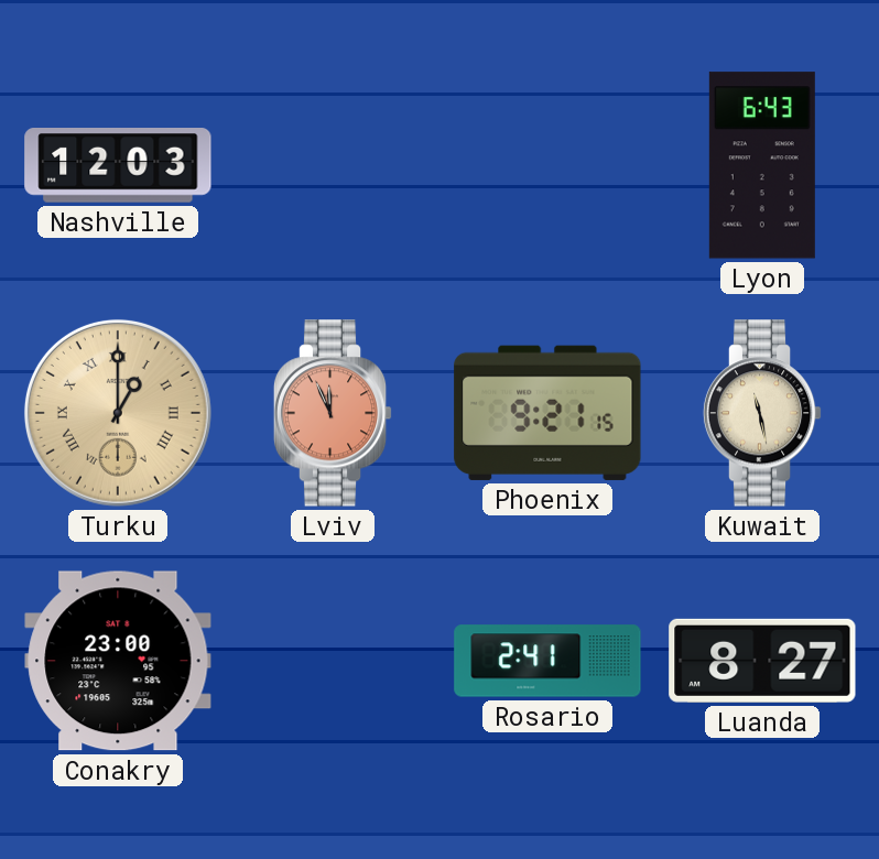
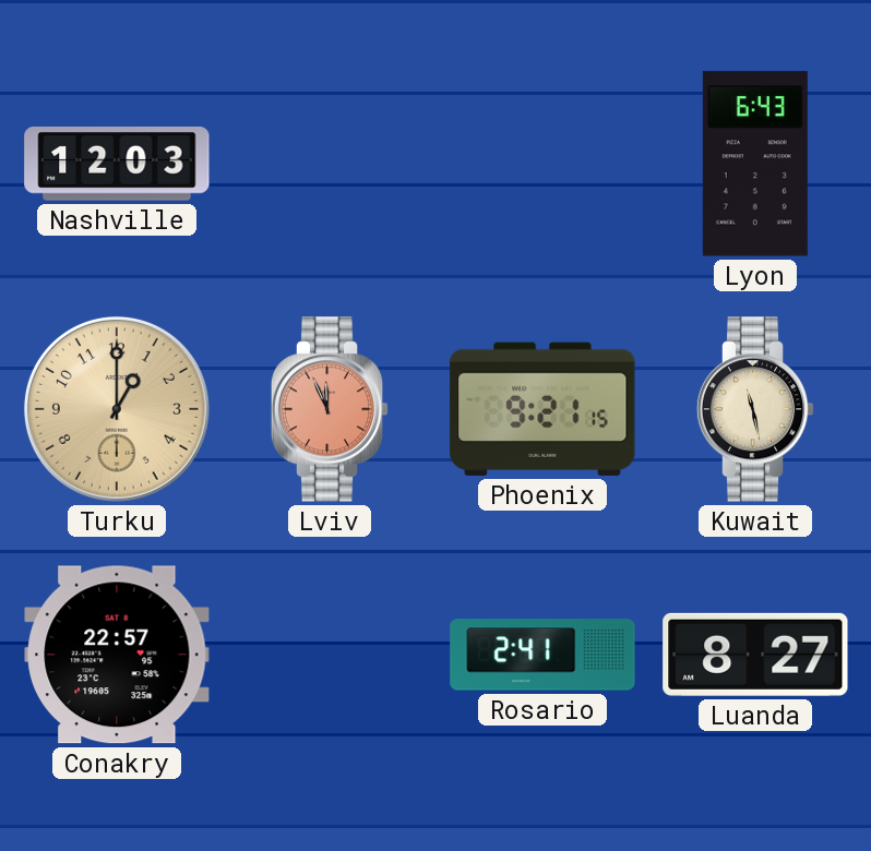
Turku numerals: Roman -> Arabic (117, 409)
Conakry: 23:00 -> 22:57 (117, 655)
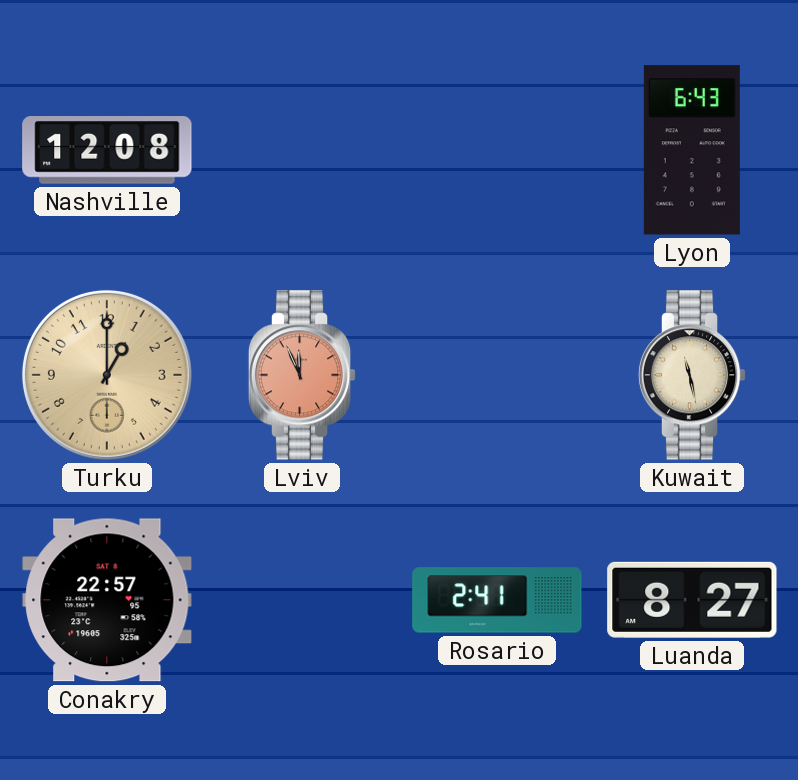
Nashville: 12:03 -> 12:08 (107, 151)
Phoenix: 9:21 -> none (542, 409)
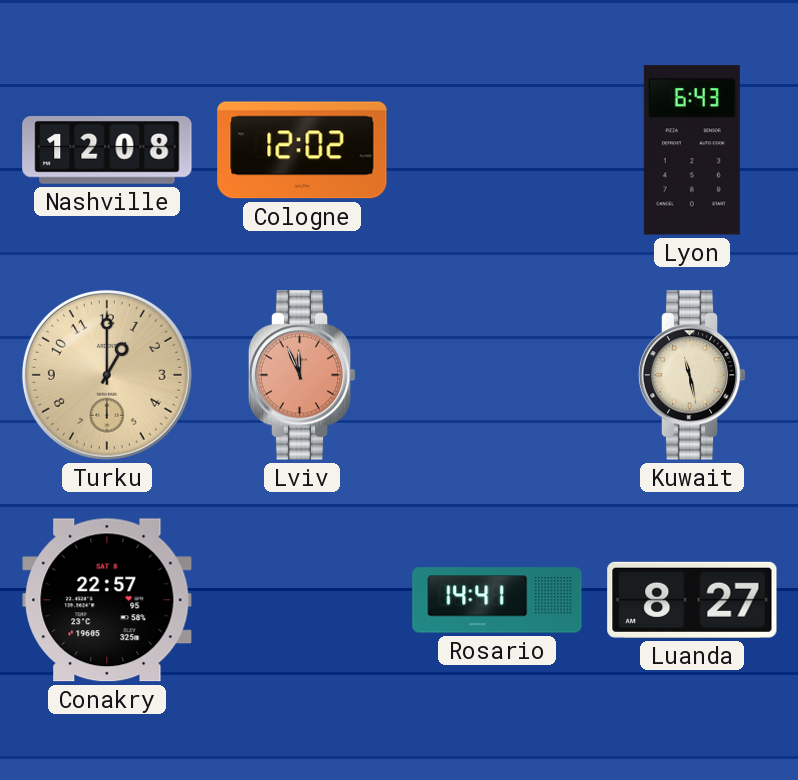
Cologne: none -> 12:02 (302, 150)
Rosario: 2:41 -> 14:41 (497, 600)
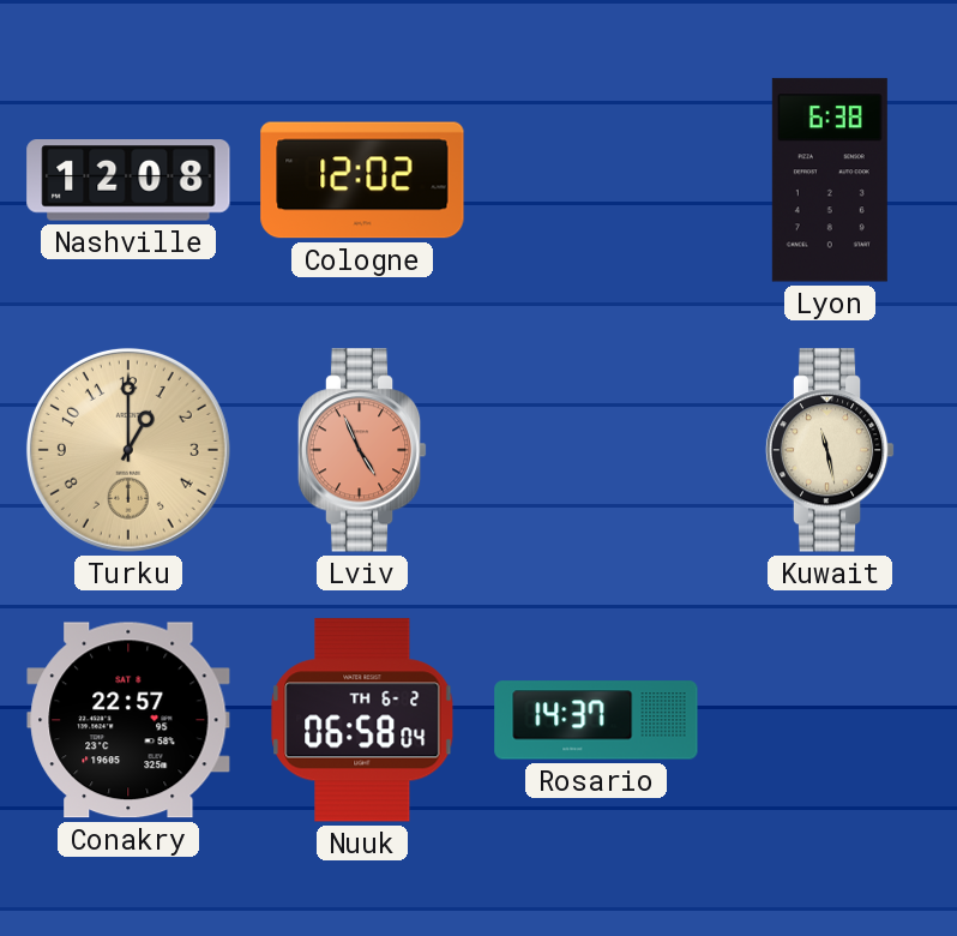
Lyon: 6:43 -> 6:38 (830, 180)
Lviv: 11:56 -> 4:56 (362, 450)
Nuuk: none -> 06:58 (362, 720)
Rosario: 14:41 -> 14:37 (596, 720)
Luanda: 8:27 -> none (692, 600)
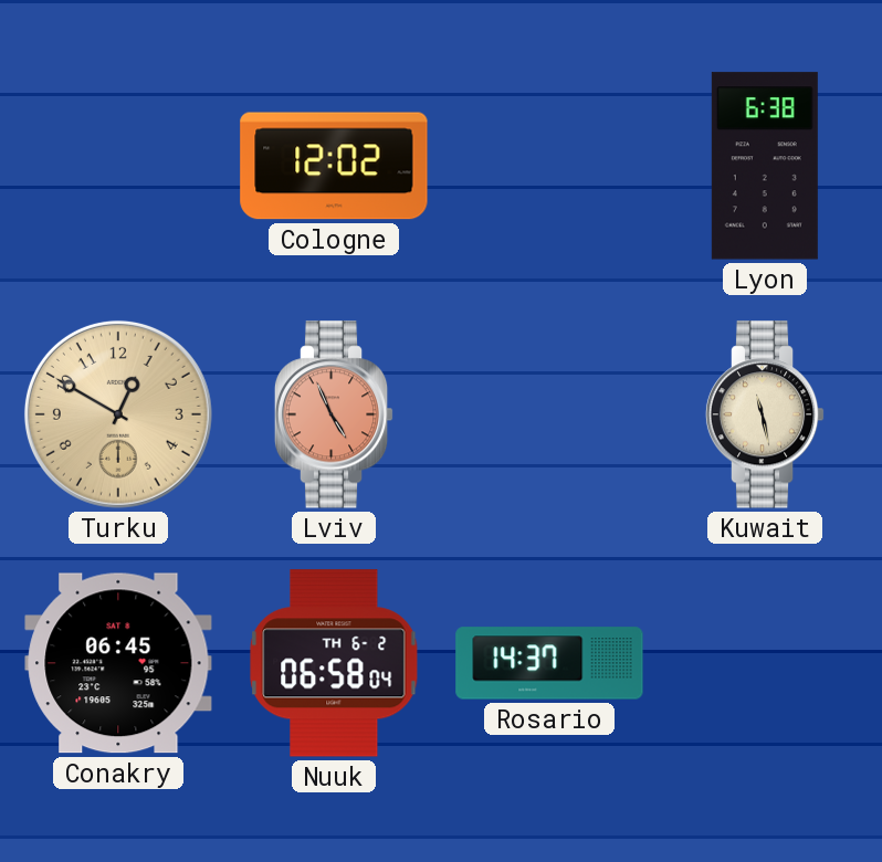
Nashville: 12:08 -> none (128, 181)
Turku: 1:00 -> 12:50 (118, 414)
Conakry: 22:57 -> 06:45 (118, 663)
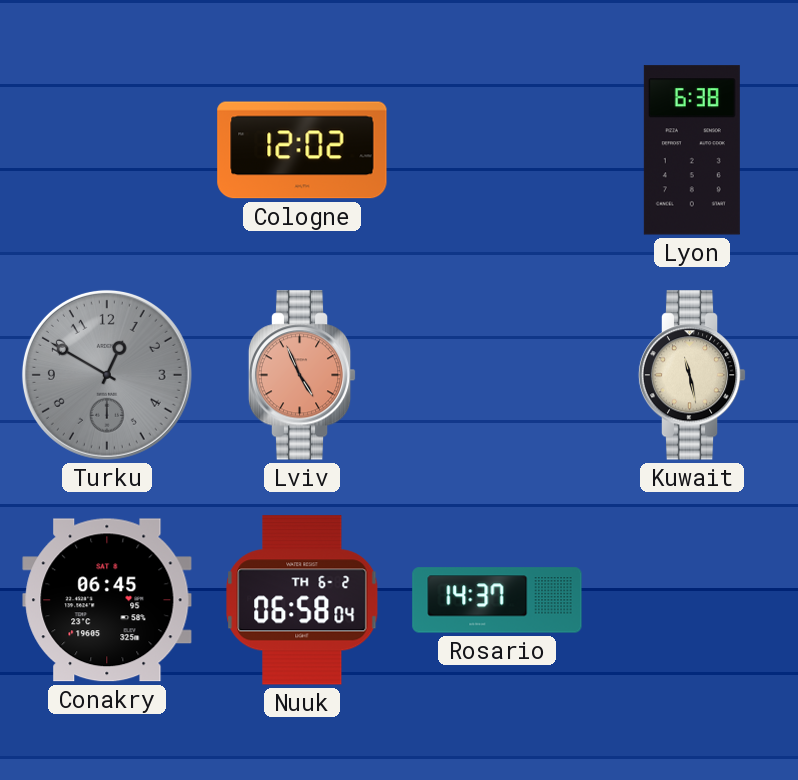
Turku dial: champagne -> grey (107, 375)
